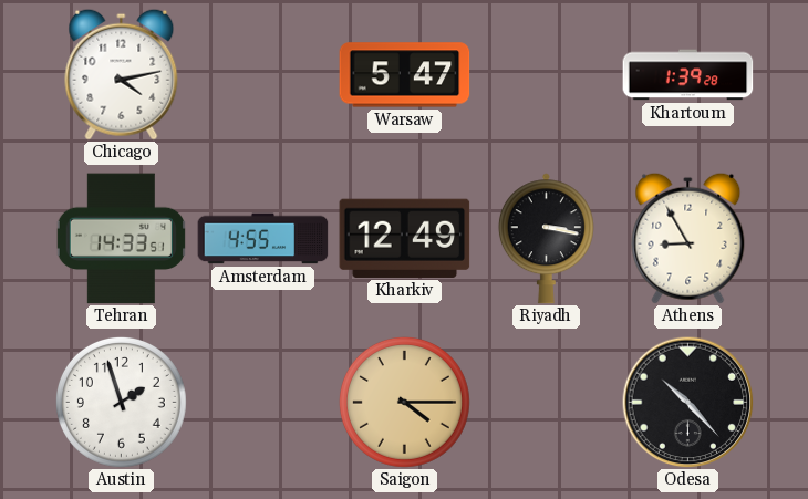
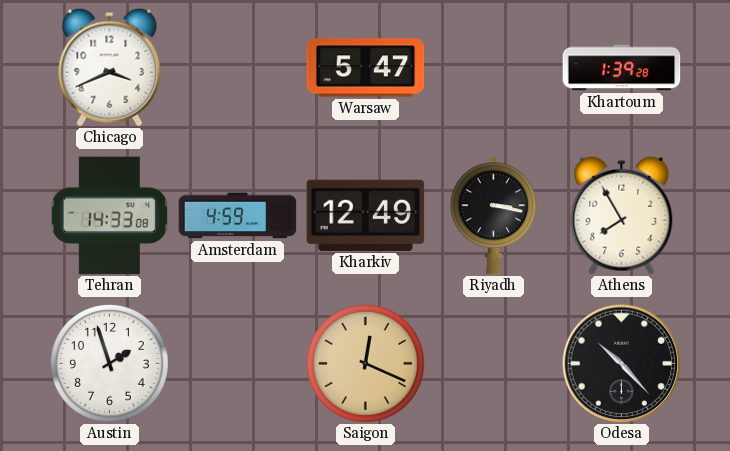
Chicago: 4:13 -> 3:41 (110, 67)
Tehran: 14:33:51 -> 14:33:08 (109, 216)
Amsterdam: 4:55 -> 4:59 (238, 216)
Athens: 8:55 -> 7:55 (622, 215)
Saigon: 4:15 -> 12:19 (365, 363)
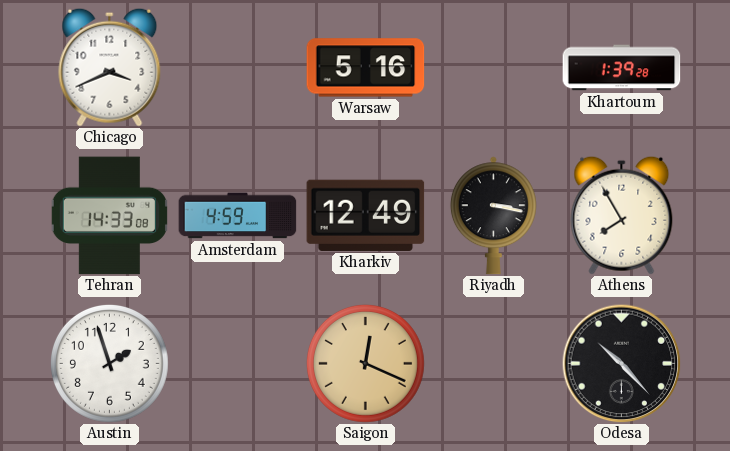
Warsaw: 5:47 -> 5:16 (366, 68)
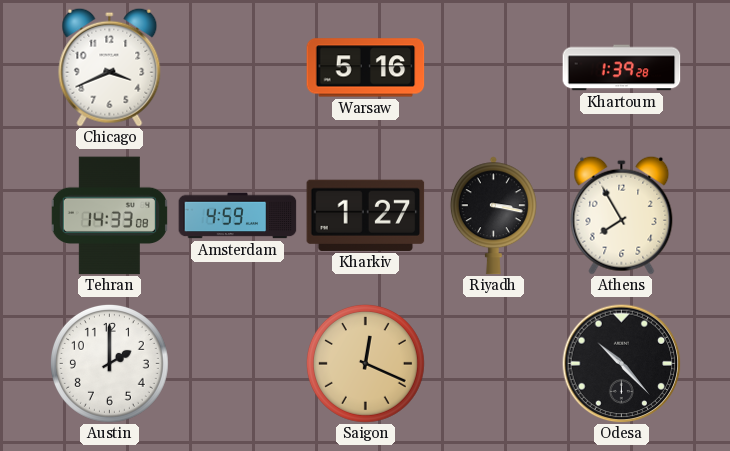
Kharkiv: 12:49 -> 1:27 (366, 215)
Austin: 1:57 -> 2:00 (109, 363)
